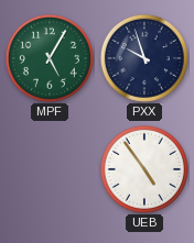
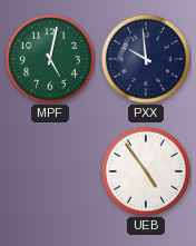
MPF: 5:05 -> 5:02 (50, 59)
PXX: 9:57 -> 9:59 (146, 59)
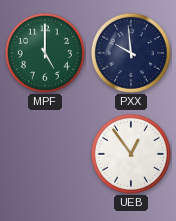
MPF: 5:02 -> 5:00 (45, 53)
UEB: 4:54 -> 12:54 (131, 154)
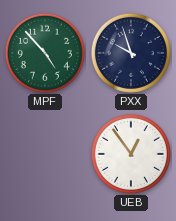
MPF: 5:00 -> 4:53 (45, 53)
PXX: 9:59 -> 9:57 (131, 53)
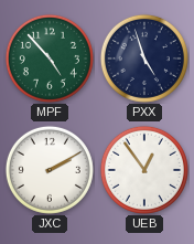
PXX: 9:57 -> 4:57 (144, 59)
JXC: none -> 2:10 (50, 170)
